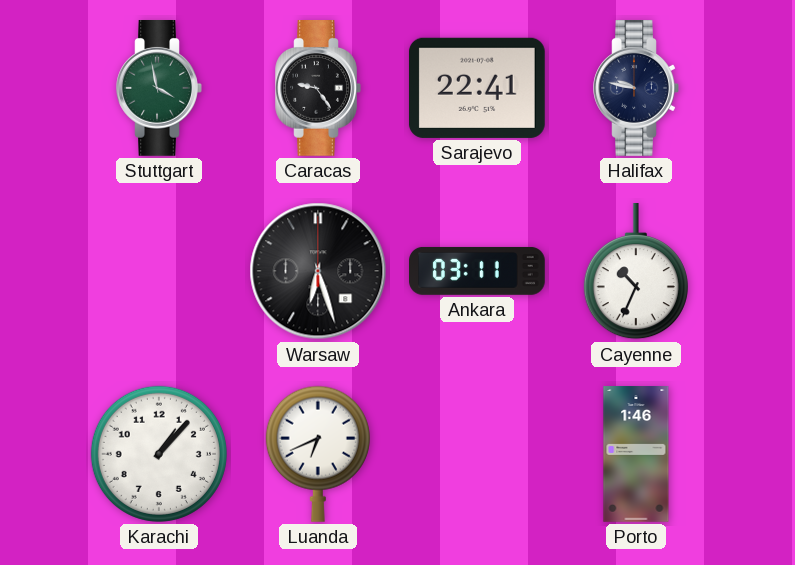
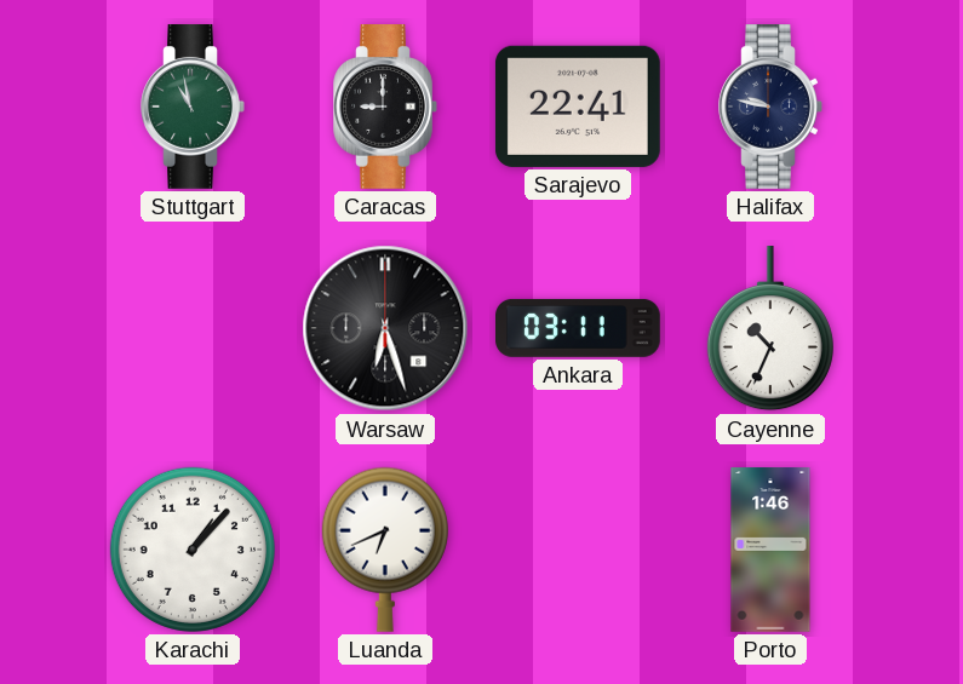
Stuttgart: 3:58 -> 10:58 (193, 108)
Caracas: 9:24 -> 9:00 (385, 108)
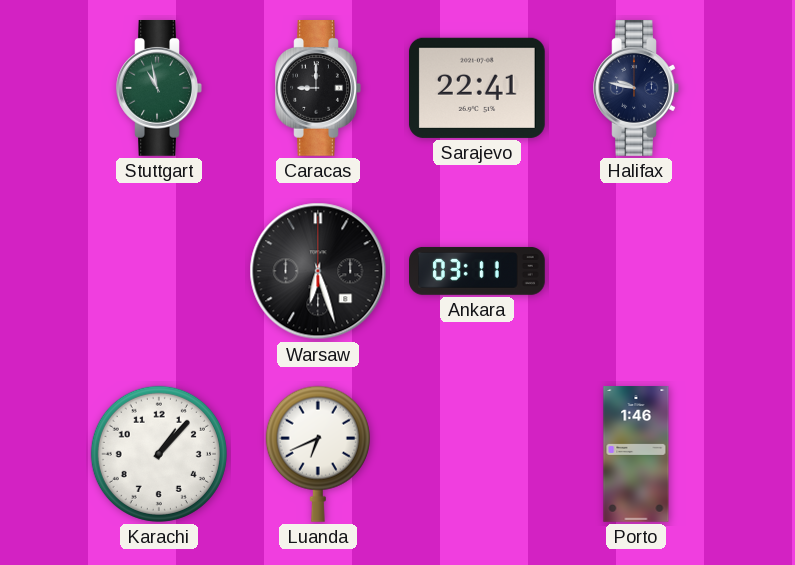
Cayenne: 10:34 -> none (770, 329)
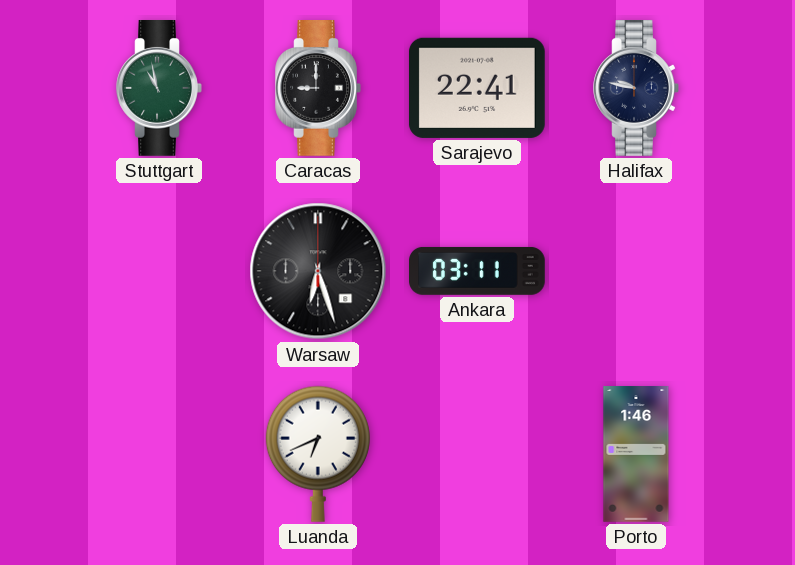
Karachi: 1:07 -> none (159, 454)
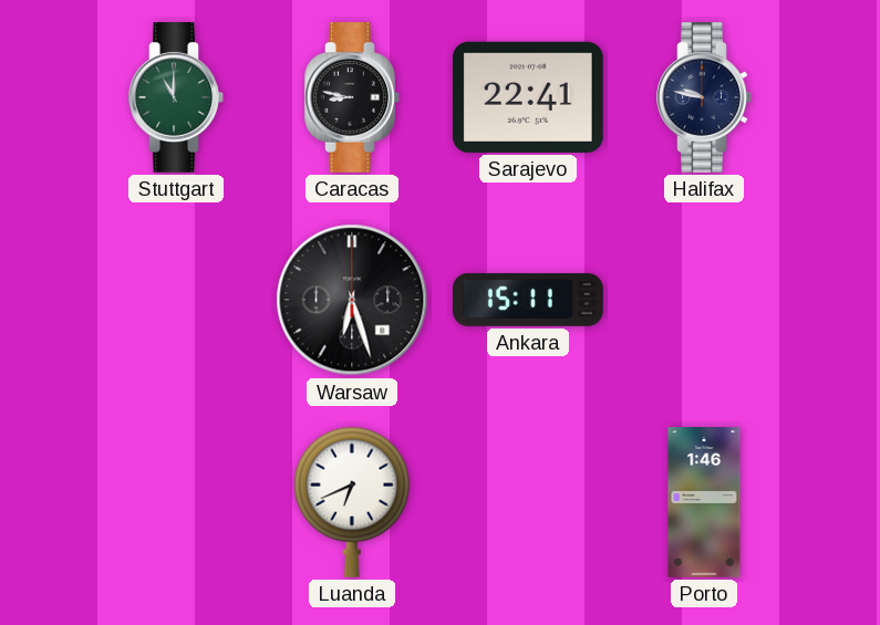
Stuttgart: 10:58 -> 11:00 (176, 98)
Caracas: 9:00 -> 8:47 (352, 98)
Ankara: 03:11 -> 15:11 (529, 300)
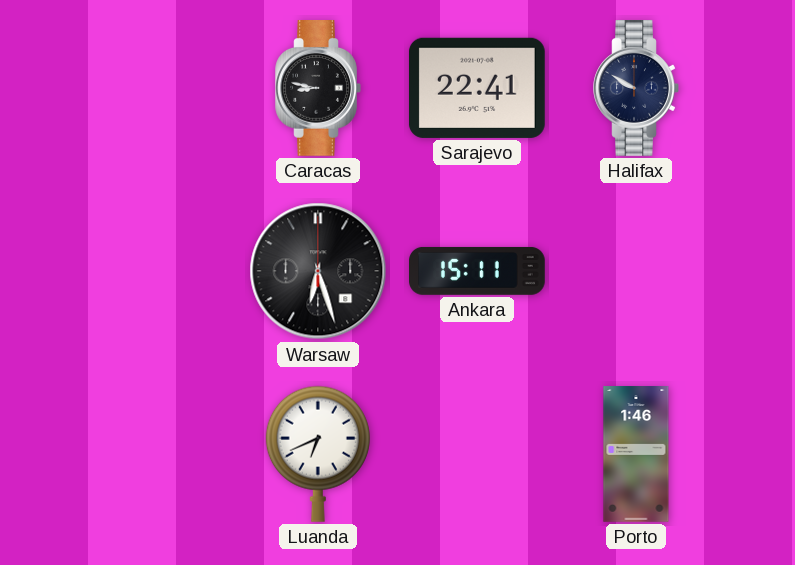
Stuttgart: 11:00 -> none (176, 98)
Halifax: 9:47 -> 9:50 (636, 89)
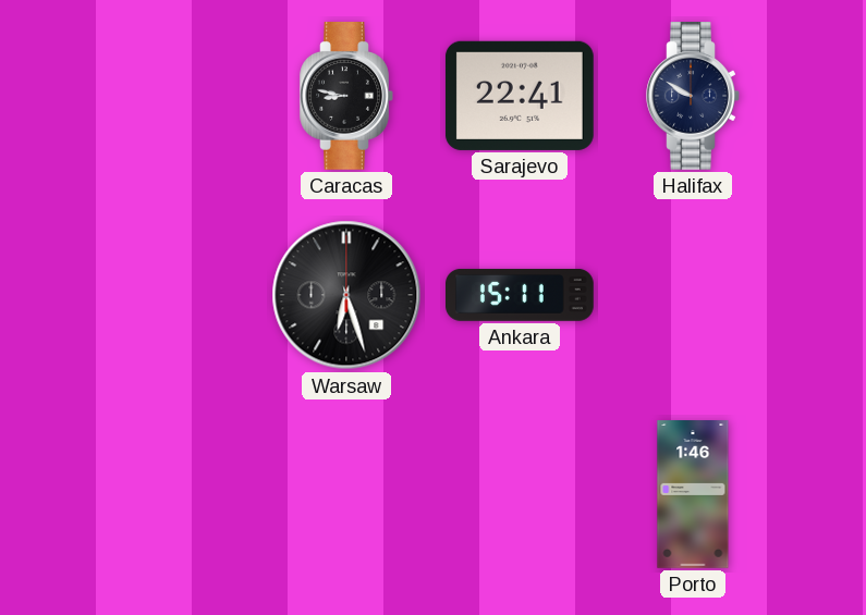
Luanda: 6:41 -> none (318, 454)
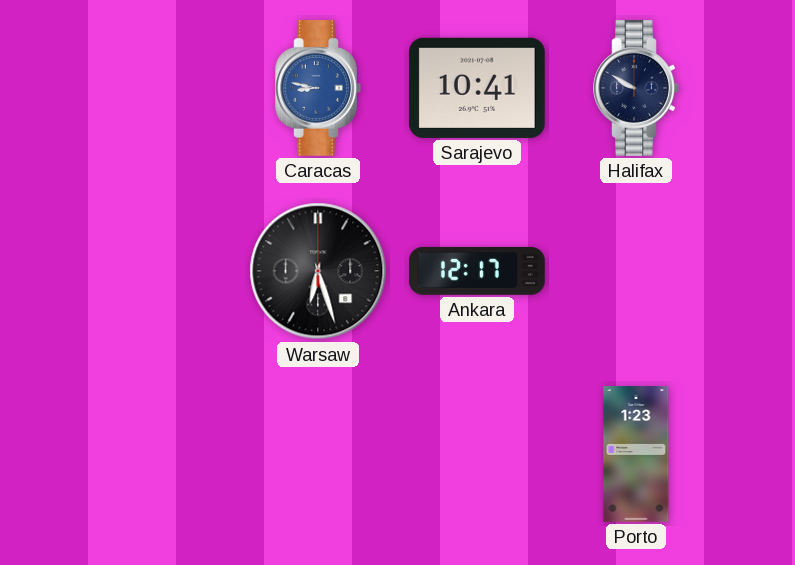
Caracas dial: black -> blue (318, 89)
Sarajevo: 22:41 -> 10:41 (477, 88)
Ankara: 15:11 -> 12:17 (478, 271)
Porto: 1:46 -> 1:23 (636, 454)
